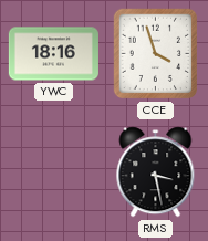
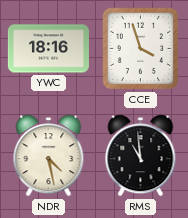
NDR: none -> 4:28 (49, 156)
RMS: 3:28 -> 10:59 (141, 156)
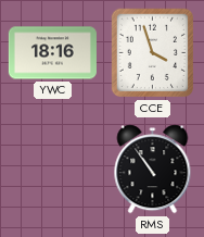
NDR: 4:28 -> none (49, 156)
RMS: 10:59 -> 10:54 (153, 170)
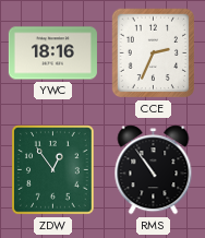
CCE: 3:57 -> 2:34 (153, 53)
ZDW: none -> 12:54 (53, 170)
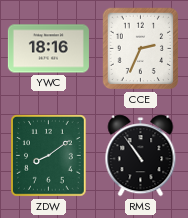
ZDW: 12:54 -> 8:09 (49, 156)
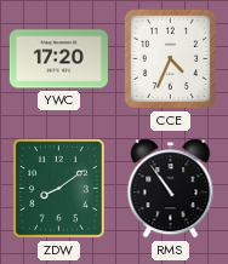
YWC: 18:16 -> 17:20 (58, 59)
CCE: 2:34 -> 4:34 (170, 59)
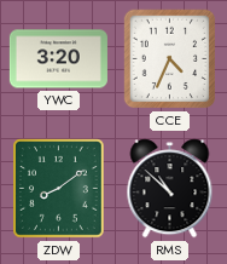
YWC: 17:20 -> 3:20 (58, 59)
RMS: 10:54 -> 10:52 (170, 189)
